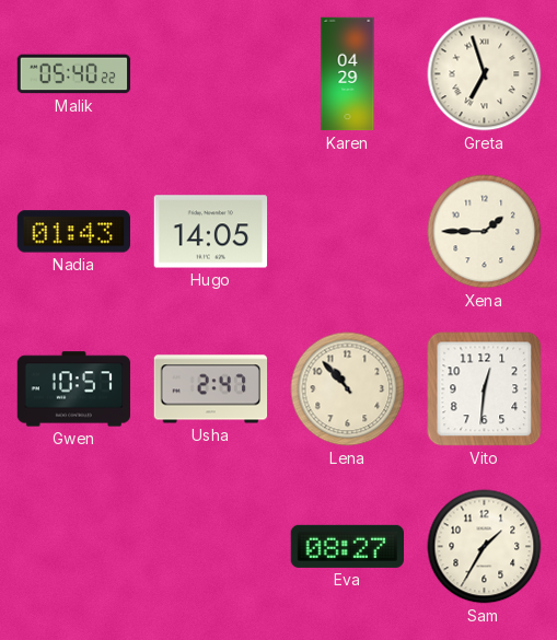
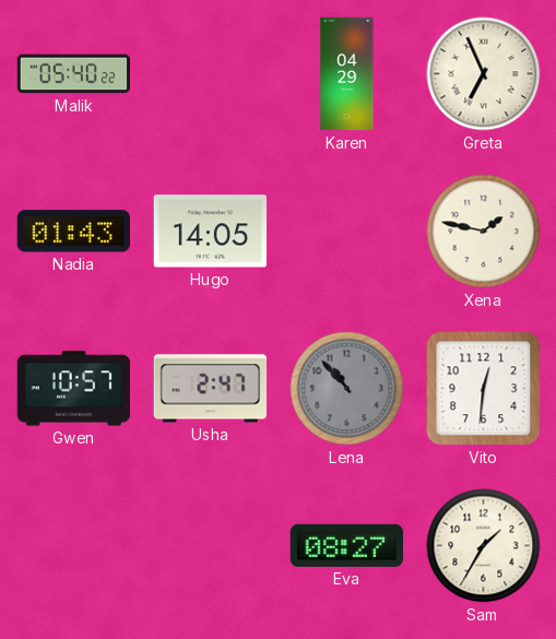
Greta: 6:57 -> 6:56 (484, 74)
Xena: 1:45 -> 1:47 (484, 232)
Lena dial: cream -> grey (347, 389)
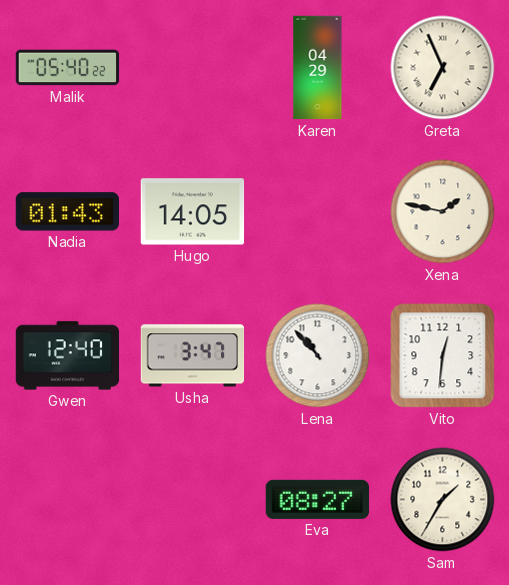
Gwen: 10:57 -> 12:40 (68, 356)
Usha: 2:47 -> 3:47 (193, 356)
Lena dial: grey -> white (318, 356)
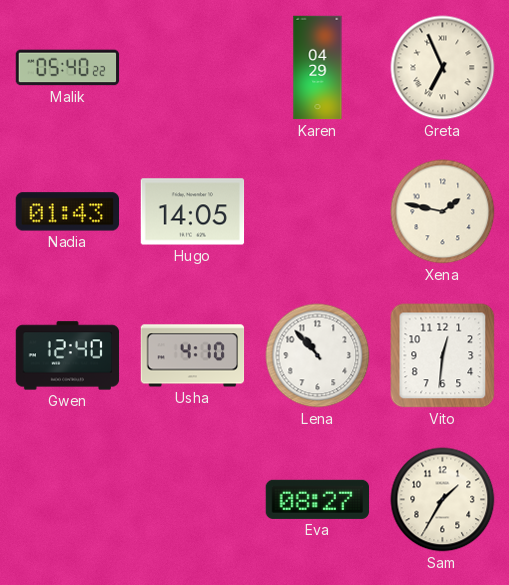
Usha: 3:47 -> 4:10 (193, 356)
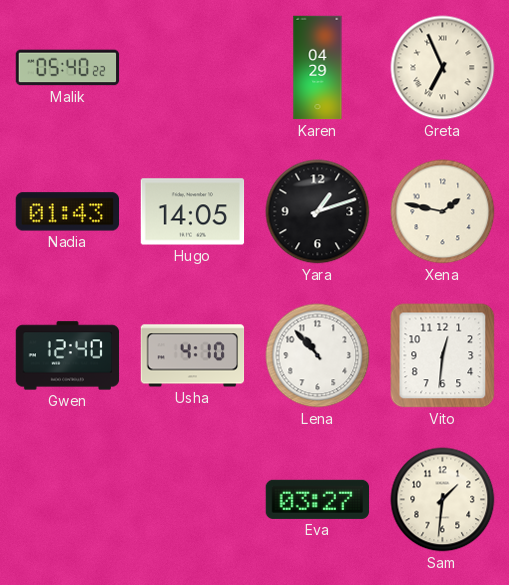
Yara: none -> 1:12 (318, 212)
Eva: 08:27 -> 03:27 (317, 499)
Sam: 1:35 -> 1:31 (443, 500)
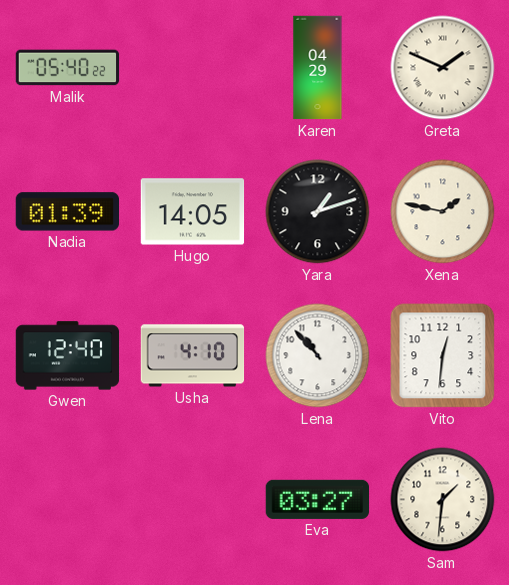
Greta: 6:56 -> 1:49 (443, 68)
Nadia: 01:43 -> 01:39 (68, 212)
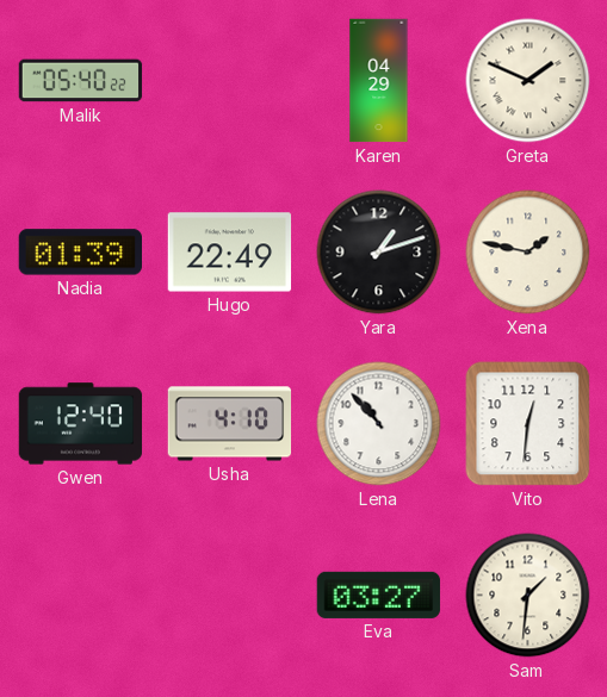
Hugo: 14:05 -> 22:49 (230, 253)
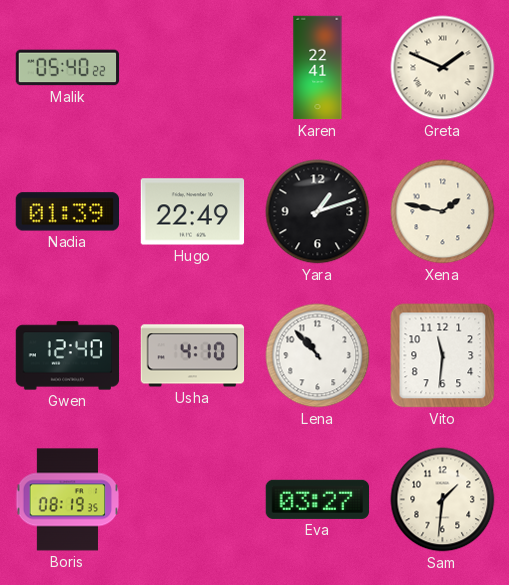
Karen: 04:29 -> 22:41 (318, 68)
Vito: 12:31 -> 11:31 (443, 356)
Boris: none -> 08:19 (68, 500)
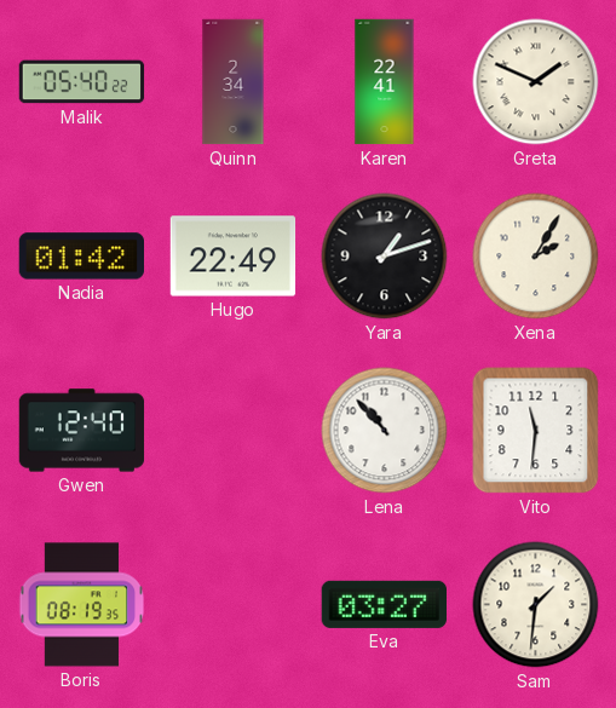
Quinn: none -> 2:34 (234, 82)
Nadia: 01:39 -> 01:42 (82, 257)
Xena: 1:47 -> 2:05 (536, 257)
Usha: 4:10 -> none (193, 356)
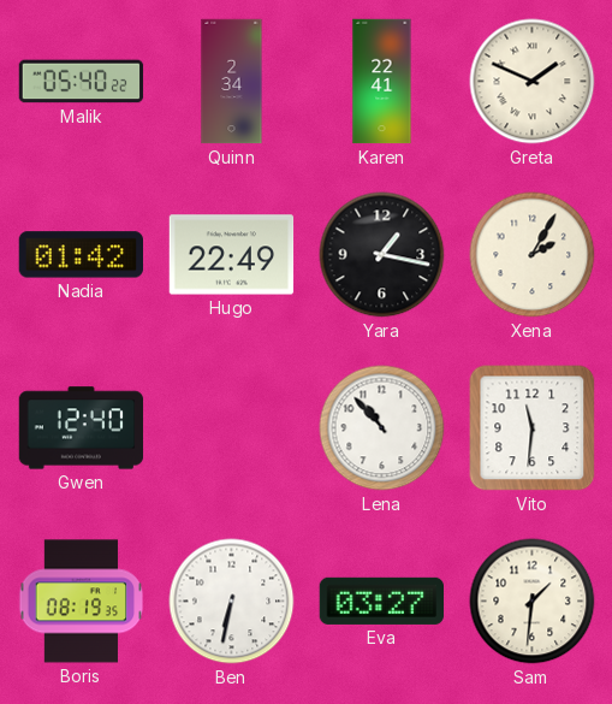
Yara: 1:12 -> 1:17 (382, 255)
Ben: none -> 6:32 (232, 602)
